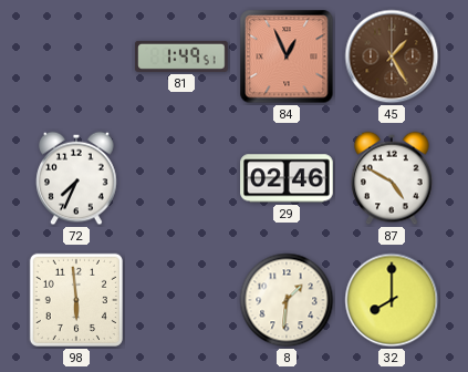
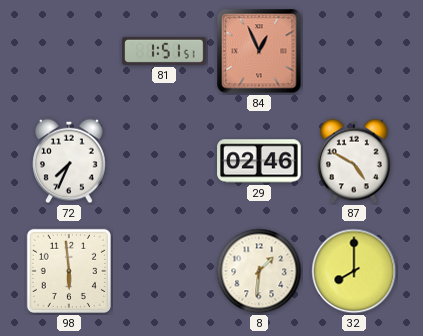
81: 1:49 -> 1:51 (164, 51)
45: 1:25 -> none (392, 56)
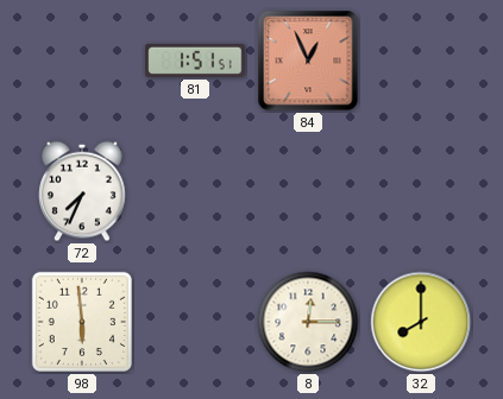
29: 02:46 -> none (259, 161)
87: 4:50 -> none (354, 161)
8: 1:31 -> 12:15 (308, 322)
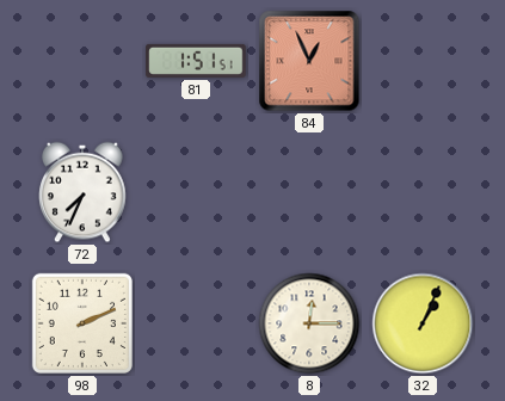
98: 5:59 -> 2:11 (82, 323)
32: 8:00 -> 1:04 (423, 323)
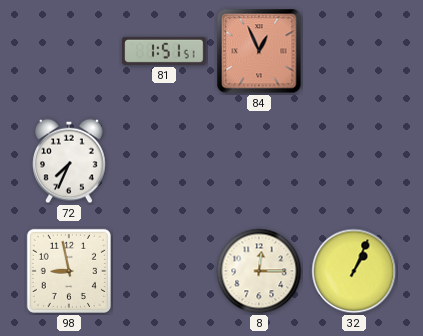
98: 2:11 -> 8:58 (69, 271)
